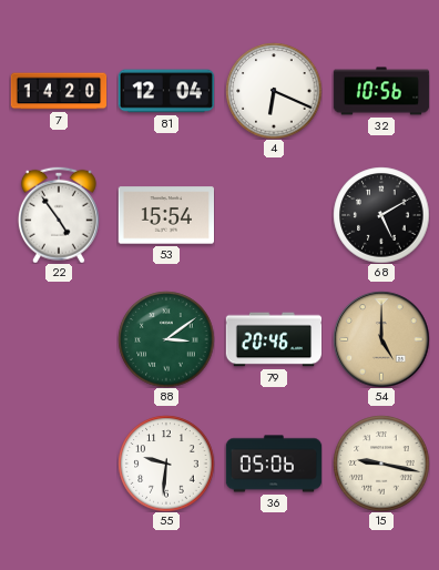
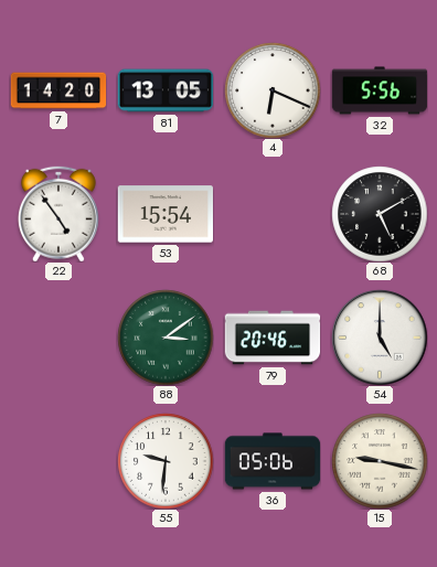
81: 12:04 -> 13:05 (166, 90)
32: 10:56 -> 5:56 (380, 90)
54 dial: champagne -> white (380, 338)
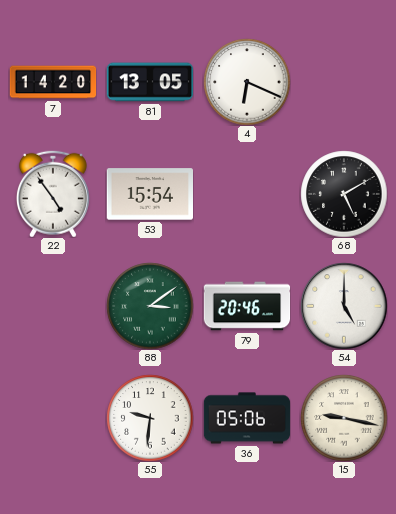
32: 5:56 -> none (380, 90)
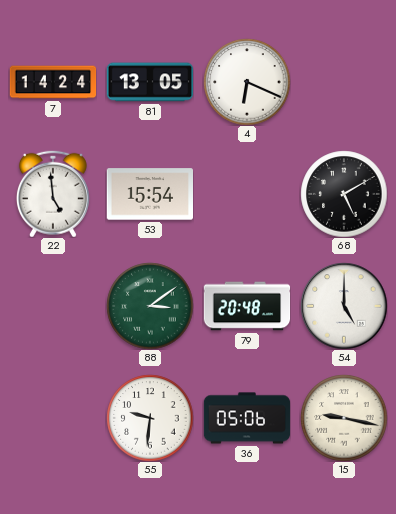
7: 14:20 -> 14:24 (53, 82)
22: 4:54 -> 4:59 (53, 194)
79: 20:46 -> 20:48 (247, 306)
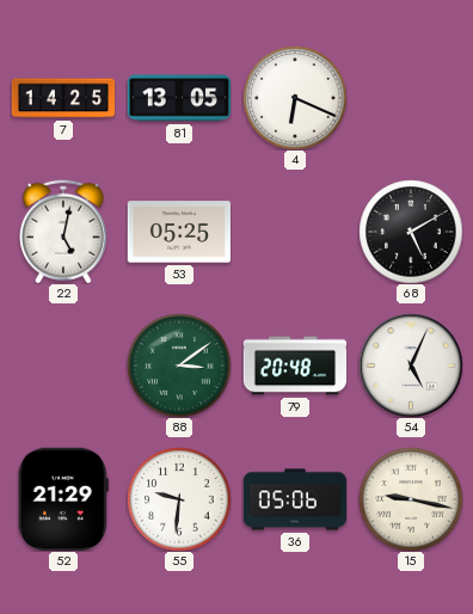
7: 14:24 -> 14:25 (63, 98)
22: 4:59 -> 5:02 (63, 232)
53: 15:54 -> 05:25 (178, 232)
54: 5:00 -> 5:04 (411, 366)
52: none -> 21:29 (63, 498)
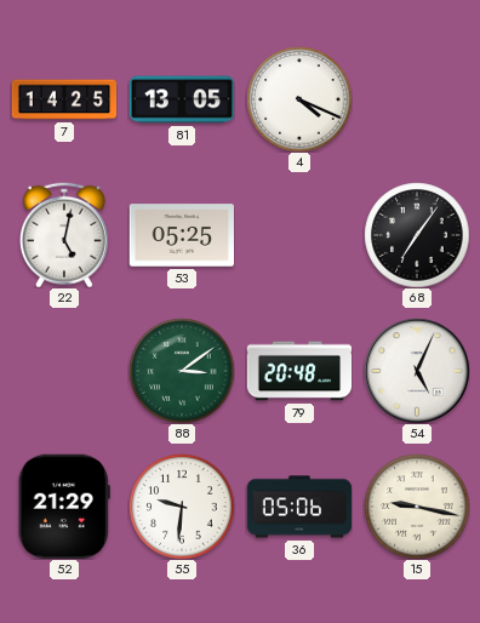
4: 6:19 -> 4:19 (299, 99)
68: 5:10 -> 7:06 (417, 235)
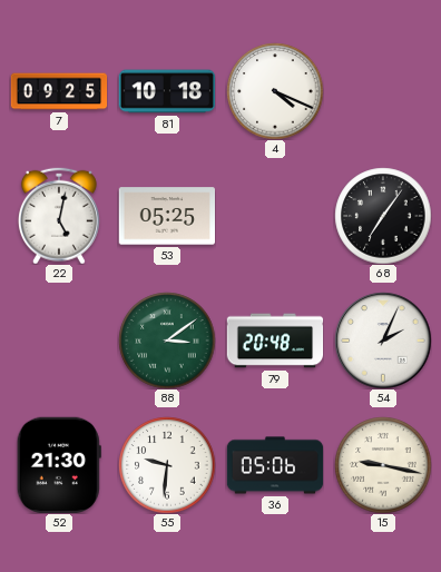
7: 14:25 -> 09:25 (59, 91)
81: 13:05 -> 10:18 (167, 91)
54: 5:04 -> 2:04 (383, 341)
52: 21:29 -> 21:30 (59, 464)
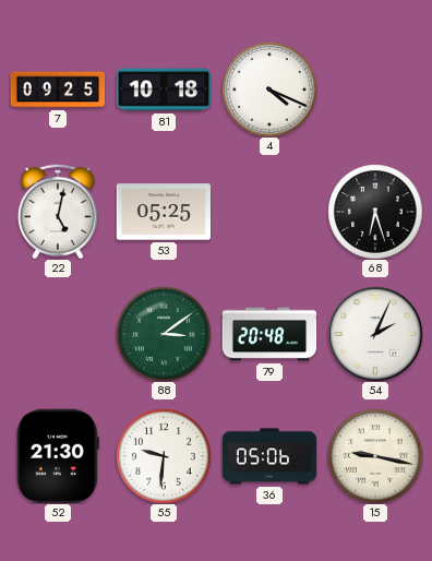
68: 7:06 -> 6:27 (375, 212)
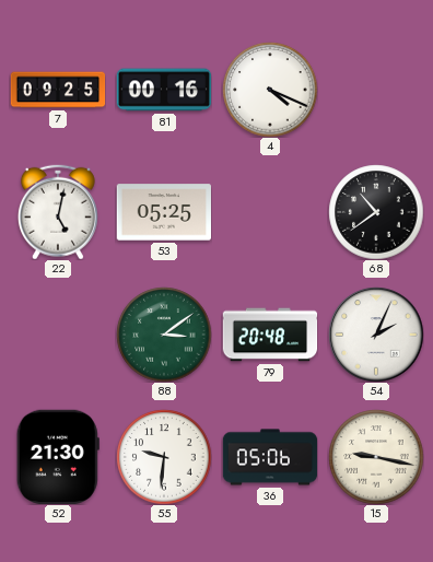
81: 10:18 -> 00:16 (164, 90)
68: 6:27 -> 10:39 (376, 212)
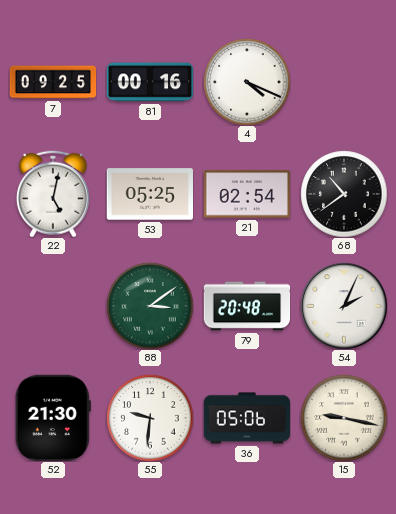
21: none -> 02:54 (246, 194)
